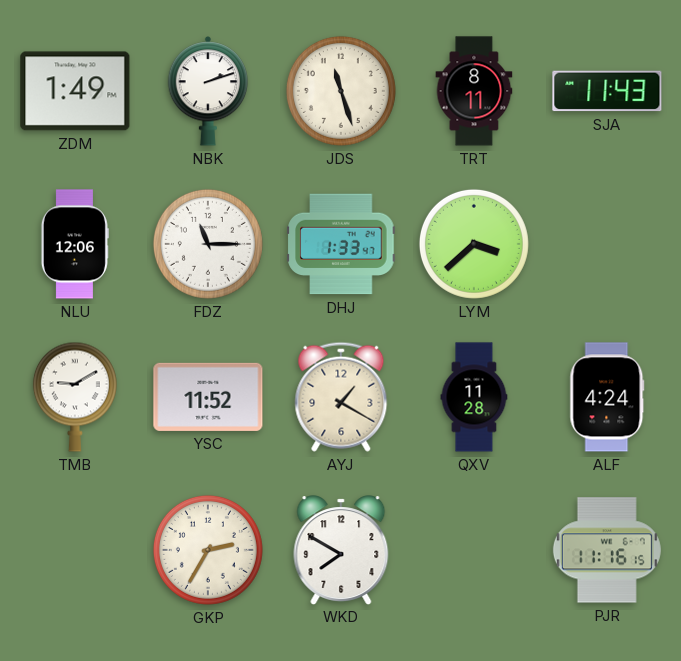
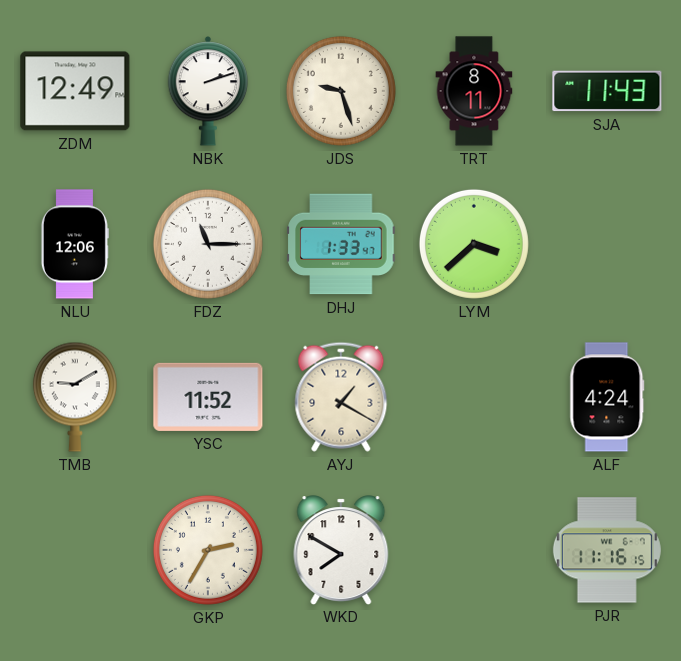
ZDM: 1:49 -> 12:49 (75, 91)
JDS: 11:27 -> 9:27 (341, 91)
QXV: 11:28 -> none (474, 397)
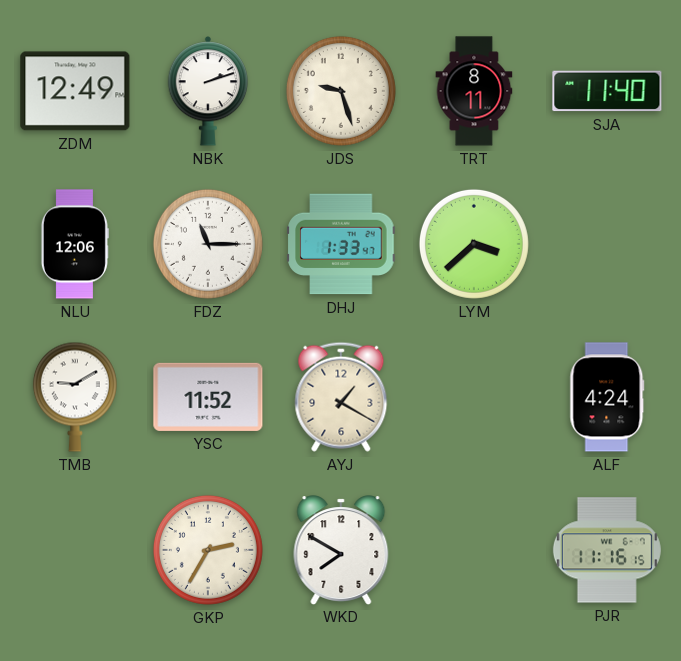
SJA: 11:43 -> 11:40 (607, 91)
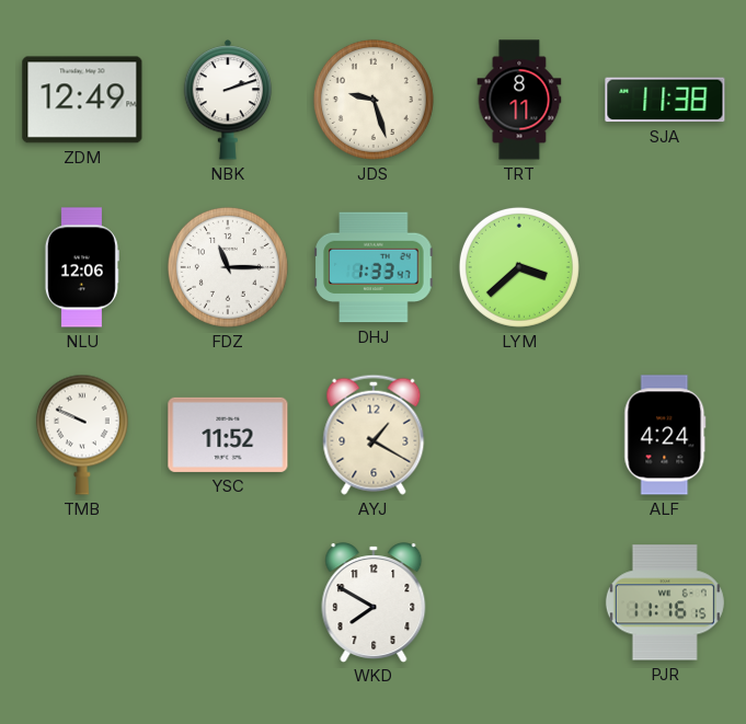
SJA: 11:40 -> 11:38 (665, 100)
TMB: 9:10 -> 9:49 (82, 435)
GKP: 2:35 -> none (208, 550)
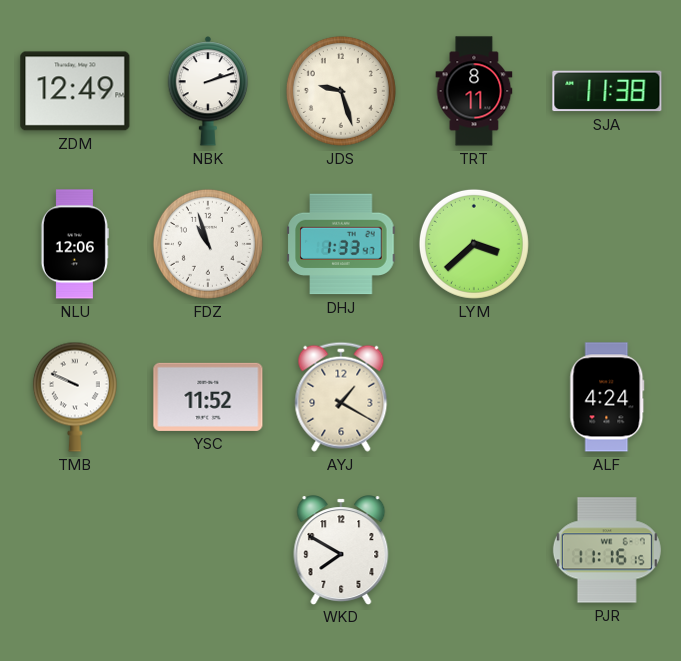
FDZ: 11:15 -> 10:57 (208, 244)
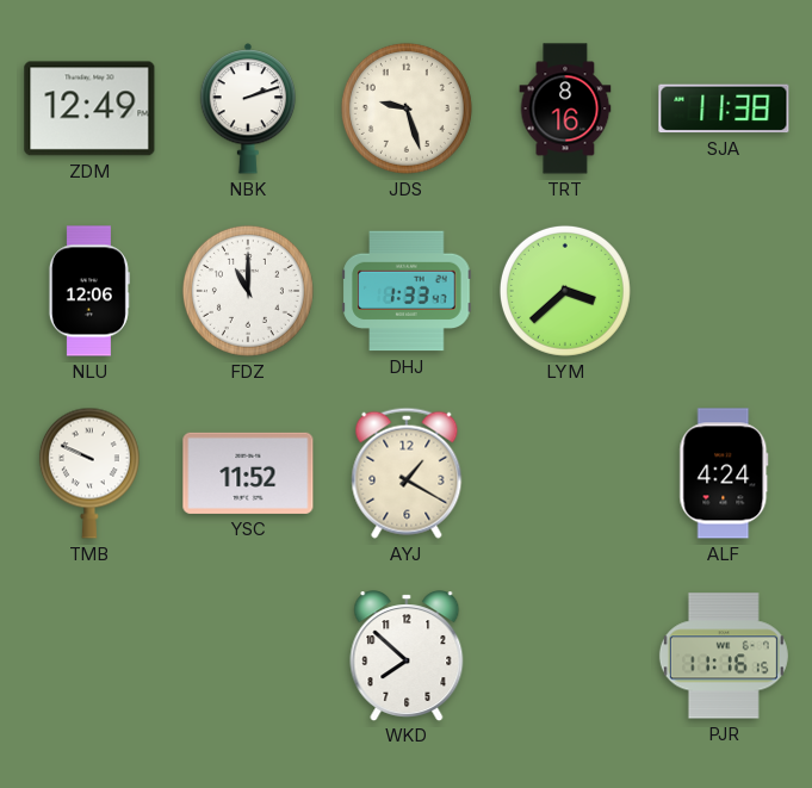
TRT: 8:11 -> 8:16 (565, 108)
FDZ: 10:57 -> 11:00 (248, 291)
WKD: 7:50 -> 7:52 (407, 656)
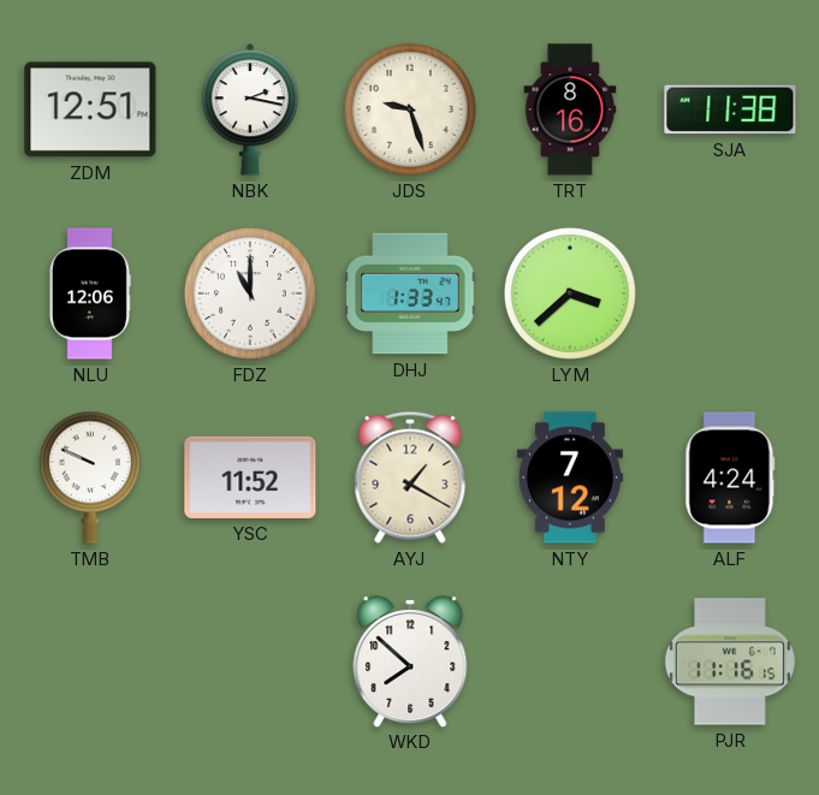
ZDM: 12:49 -> 12:51 (90, 109)
NBK: 2:12 -> 2:17 (250, 109)
NTY: none -> 7:12 (570, 477)
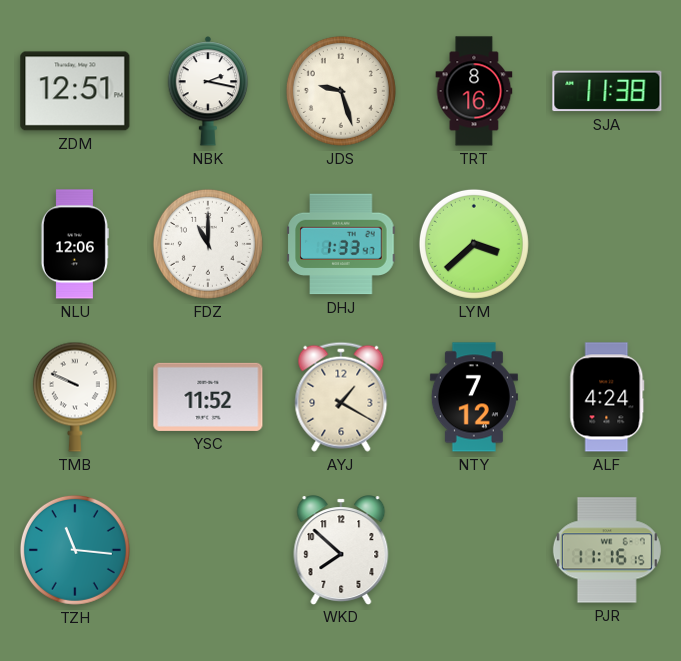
TZH: none -> 11:16 (75, 550)
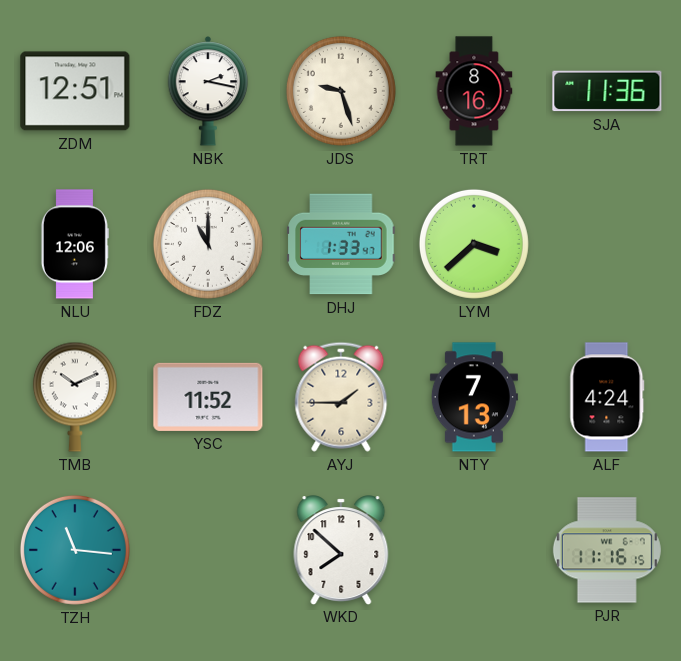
SJA: 11:38 -> 11:36 (607, 91)
TMB: 9:49 -> 10:11 (75, 397)
AYJ: 1:20 -> 1:45 (341, 397)
NTY: 7:12 -> 7:13 (474, 397)
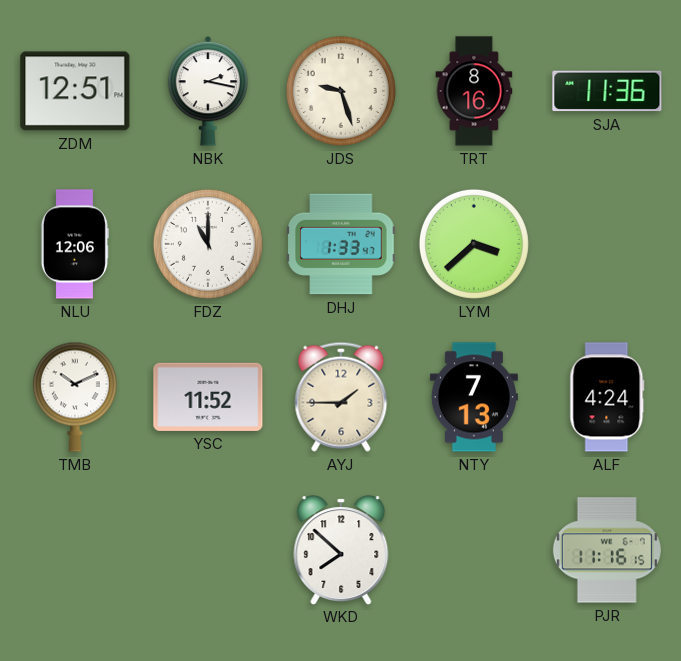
TZH: 11:16 -> none (75, 550)
